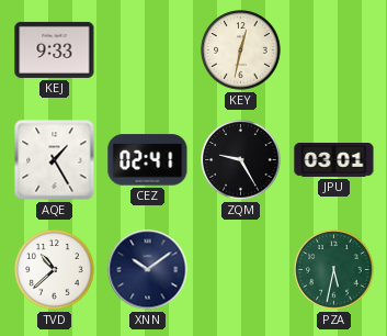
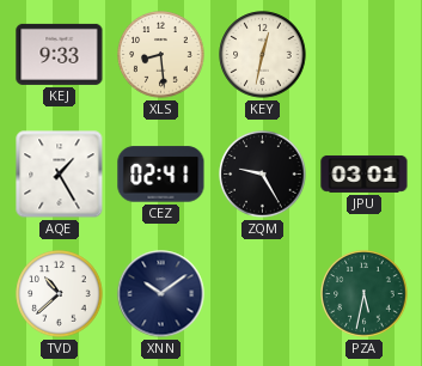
XLS: none -> 8:29 (161, 55)
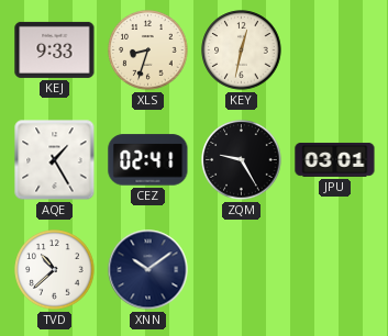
XLS: 8:29 -> 8:33 (148, 51)
PZA: 5:32 -> none (365, 294)
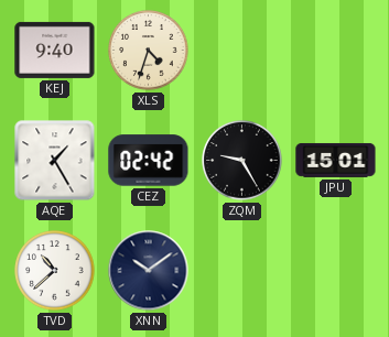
KEJ: 9:33 -> 9:40 (55, 50)
XLS: 8:33 -> 4:33 (149, 51)
KEY: 12:32 -> none (242, 51)
CEZ: 02:41 -> 02:42 (149, 161)
JPU: 03:01 -> 15:01 (336, 161)
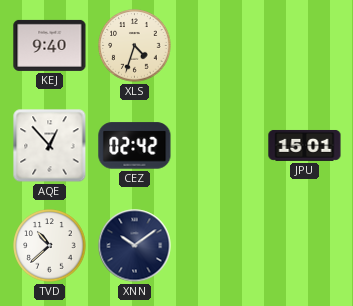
AQE: 1:25 -> 12:53 (50, 146)
ZQM: 9:25 -> none (242, 161)
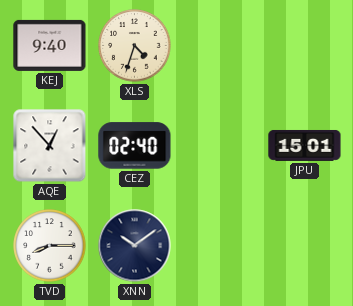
CEZ: 02:42 -> 02:40 (135, 146)
TVD: 10:38 -> 8:15 (50, 246)
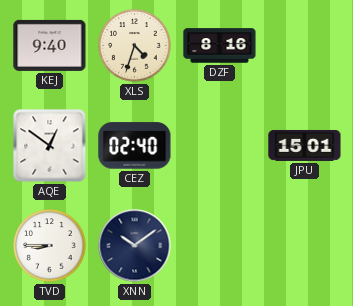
DZF: none -> 8:16 (220, 46)
AQE: 12:53 -> 12:51 (50, 146)
TVD: 8:15 -> 8:45 (50, 246)
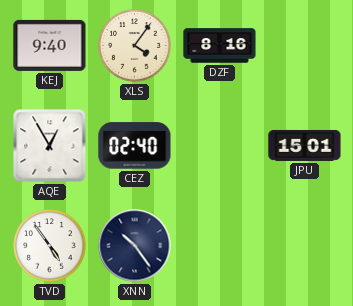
XLS: 4:33 -> 4:06 (135, 46)
AQE: 12:51 -> 12:55 (50, 146)
TVD: 8:45 -> 4:54 (50, 246)
XNN: 10:09 -> 10:24 (135, 246)
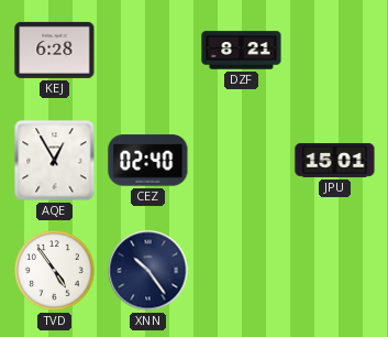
KEJ: 9:40 -> 6:28 (55, 50)
XLS: 4:06 -> none (135, 46)
DZF: 8:16 -> 8:21 (242, 51)
